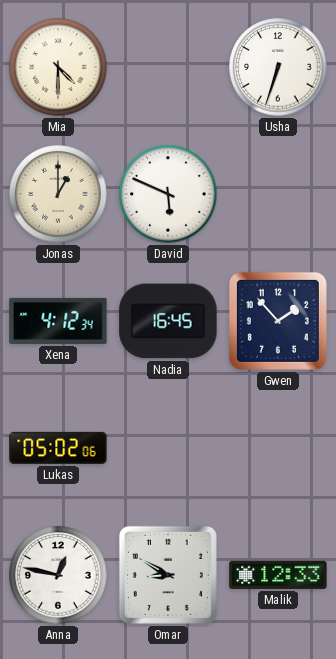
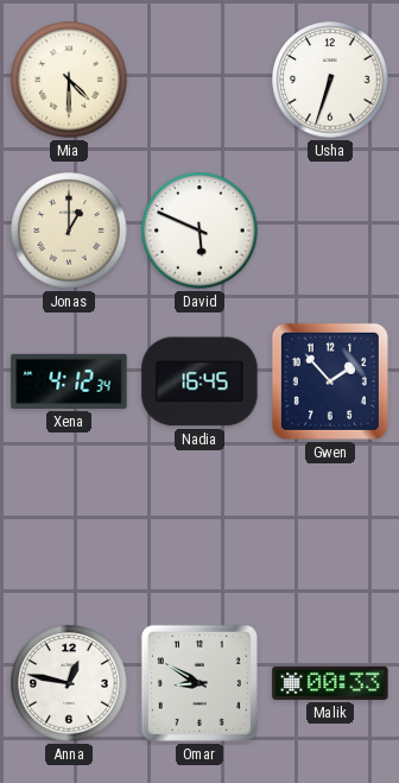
Lukas: 05:02 -> none (58, 448)
Malik: 12:33 -> 00:33 (330, 683)
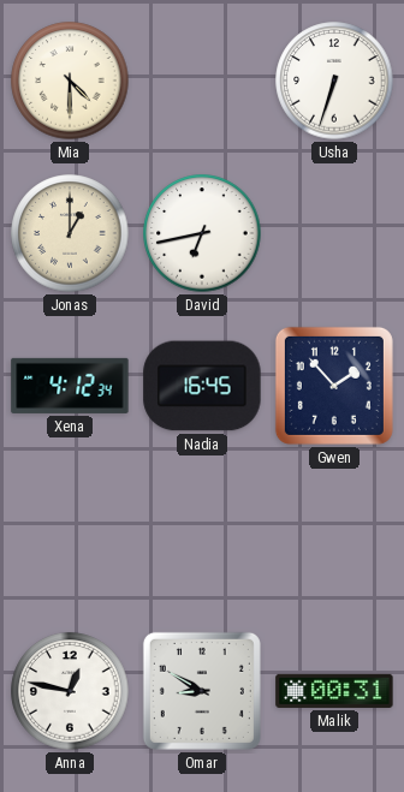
David: 5:49 -> 6:43 (202, 233)
Malik: 00:33 -> 00:31 (334, 691)
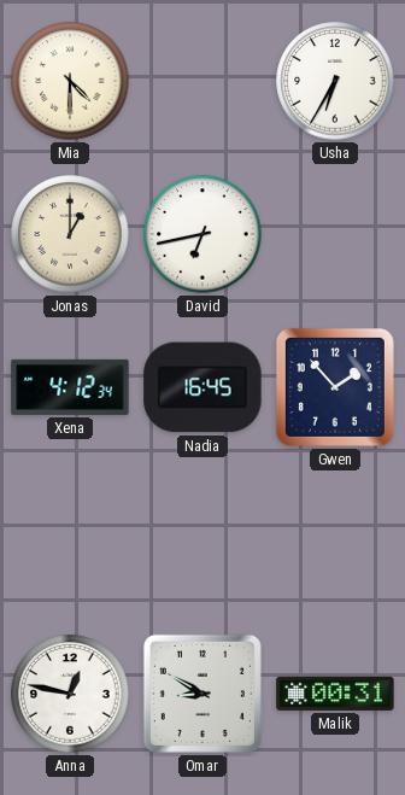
Usha: 6:33 -> 6:35 (335, 81)
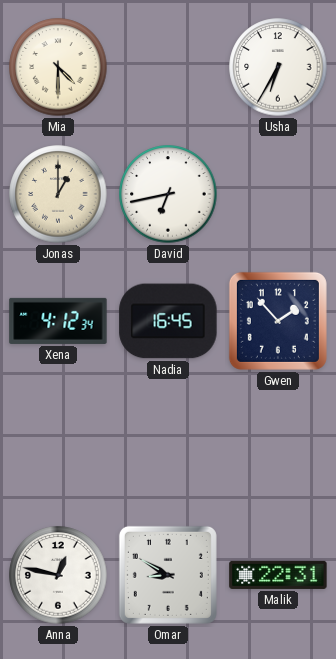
Malik: 00:31 -> 22:31 (278, 575)
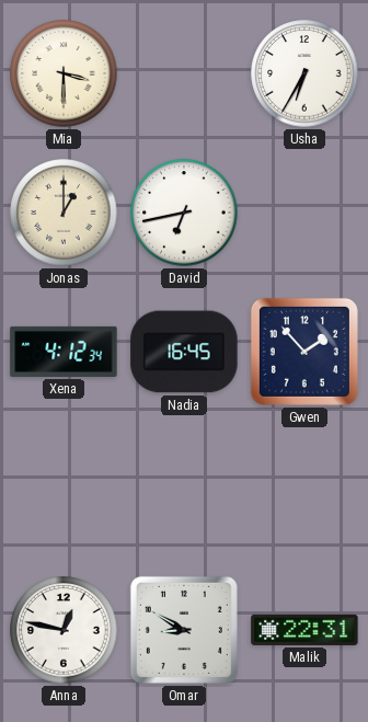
Mia: 4:30 -> 3:30 (64, 73)
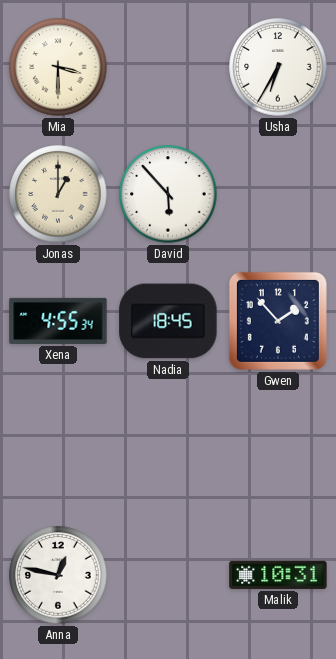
David: 6:43 -> 5:53 (168, 194)
Xena: 4:12 -> 4:55 (58, 321)
Nadia: 16:45 -> 18:45 (168, 321)
Omar: 8:50 -> none (184, 630)
Malik: 22:31 -> 10:31 (278, 575)
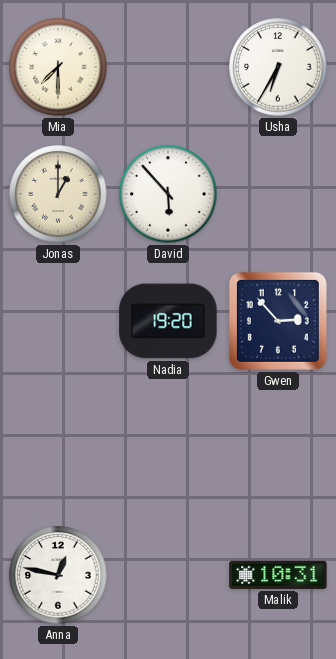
Mia: 3:30 -> 7:30 (58, 67)
Xena: 4:55 -> none (58, 321)
Nadia: 18:45 -> 19:20 (168, 321)
Gwen: 1:53 -> 2:53 (278, 321)
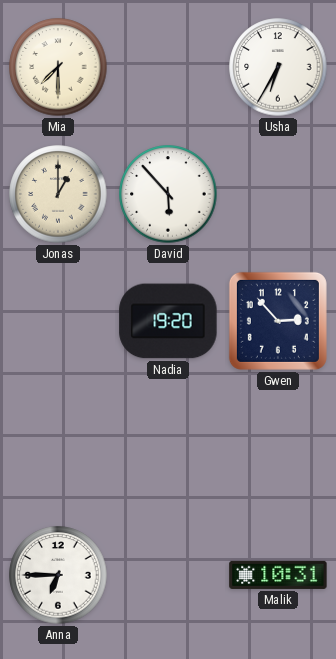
Anna: 12:47 -> 6:45 (58, 575)
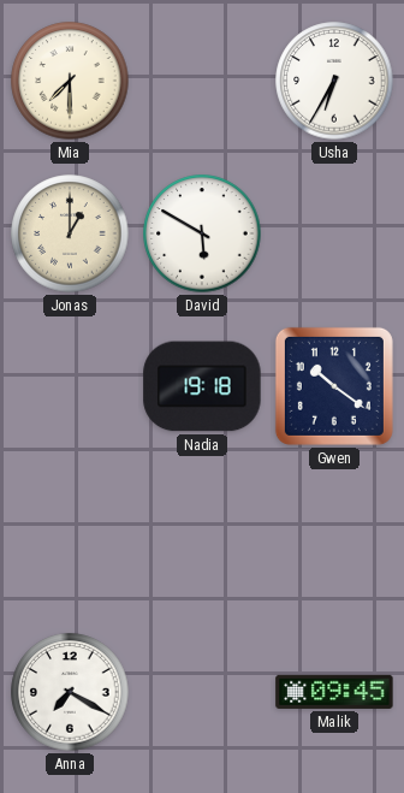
David: 5:53 -> 5:50 (202, 233)
Nadia: 19:20 -> 19:18 (202, 386)
Gwen: 2:53 -> 10:21 (334, 386)
Anna: 6:45 -> 7:20 (70, 692)
Malik: 10:31 -> 09:45 (334, 692)
